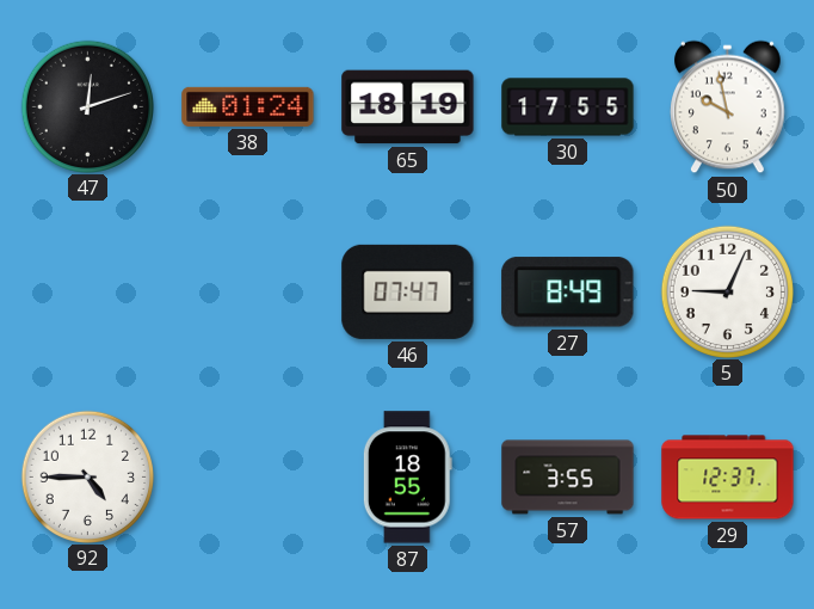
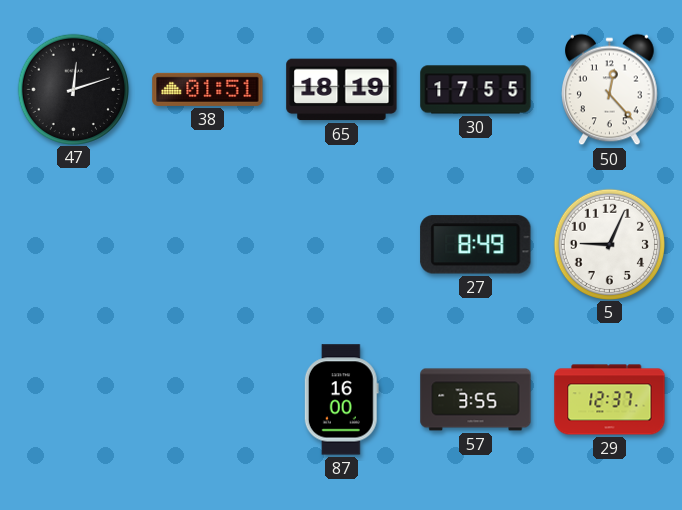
38: 01:24 -> 01:51 (208, 89)
50: 9:58 -> 12:23 (610, 90)
46: 07:47 -> none (408, 291)
92: 4:45 -> none (87, 476)
87: 18:55 -> 16:00 (341, 400)
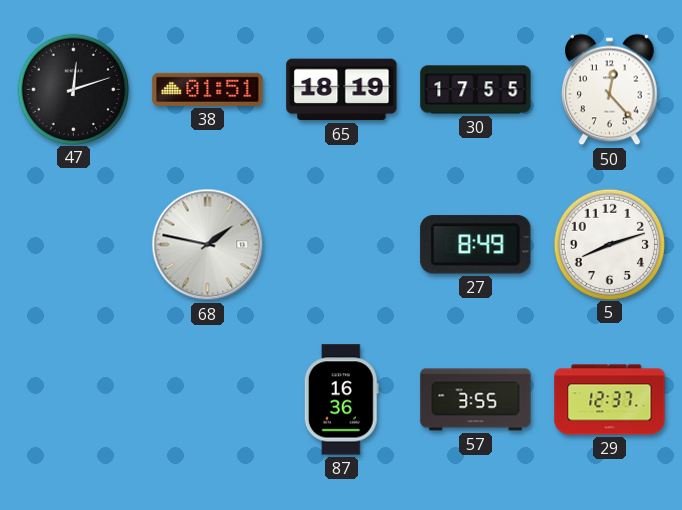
68: none -> 1:47 (208, 245)
5: 9:04 -> 8:12 (609, 244)
87: 16:00 -> 16:36 (341, 400)
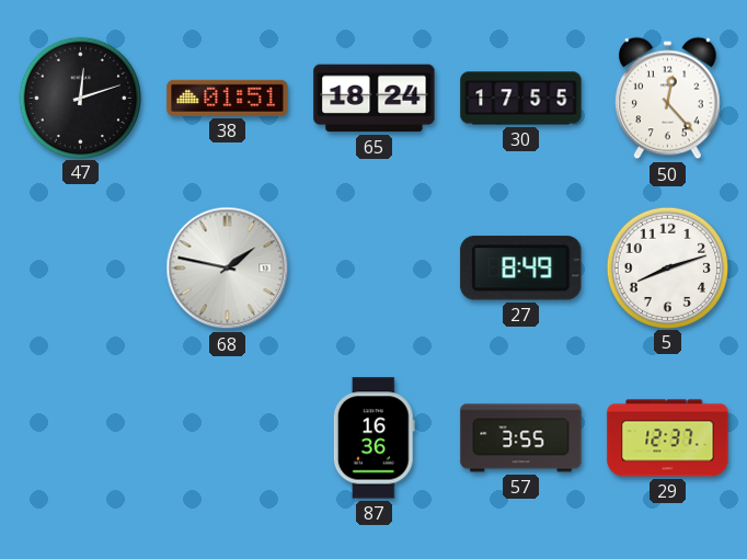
65: 18:19 -> 18:24 (375, 99)
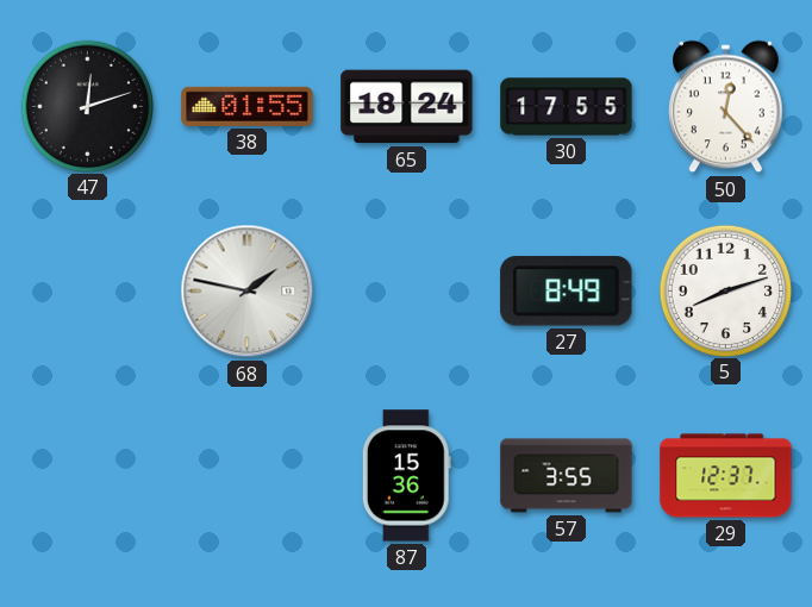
38: 01:51 -> 01:55 (248, 106)
87: 16:36 -> 15:36 (406, 476)
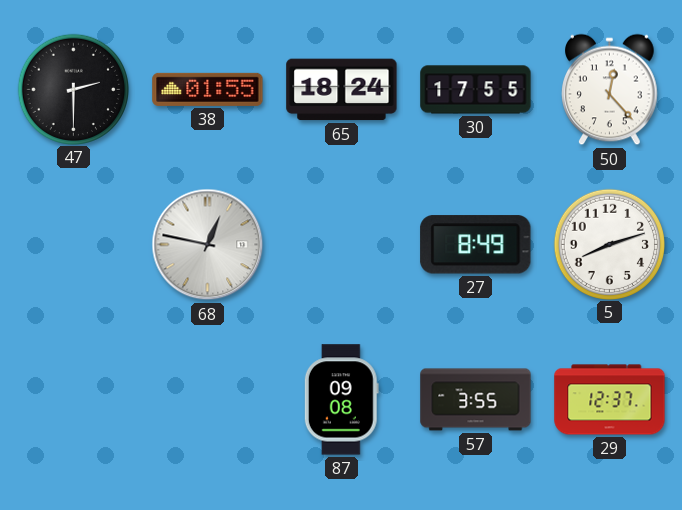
47: 12:12 -> 2:30 (73, 89)
68: 1:47 -> 12:47 (208, 245)
87: 15:36 -> 09:08 (341, 400)
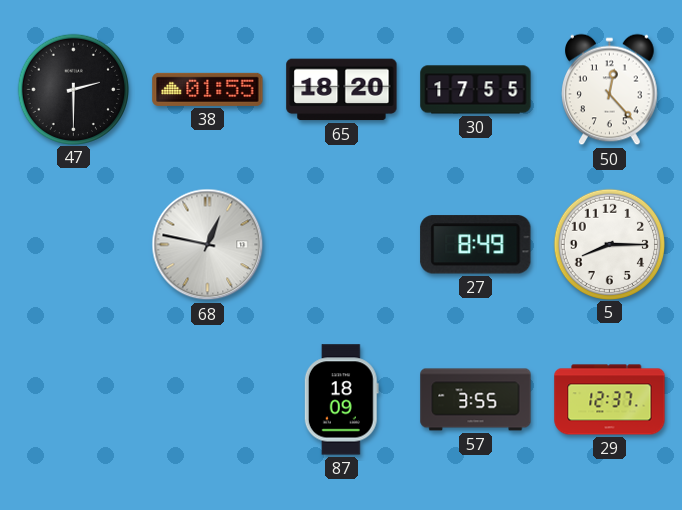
65: 18:24 -> 18:20 (342, 90)
5: 8:12 -> 8:15 (609, 244)
87: 09:08 -> 18:09 (341, 400)
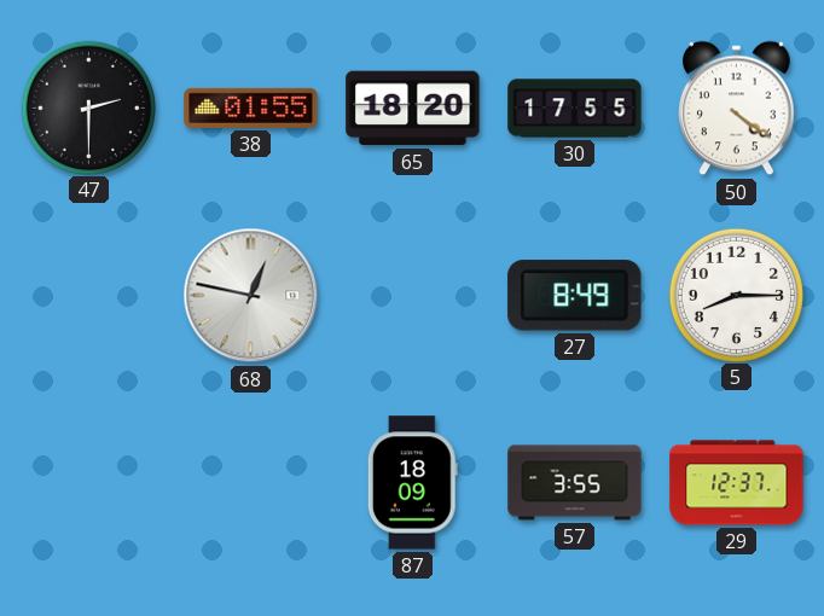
50: 12:23 -> 4:21 (737, 109)
